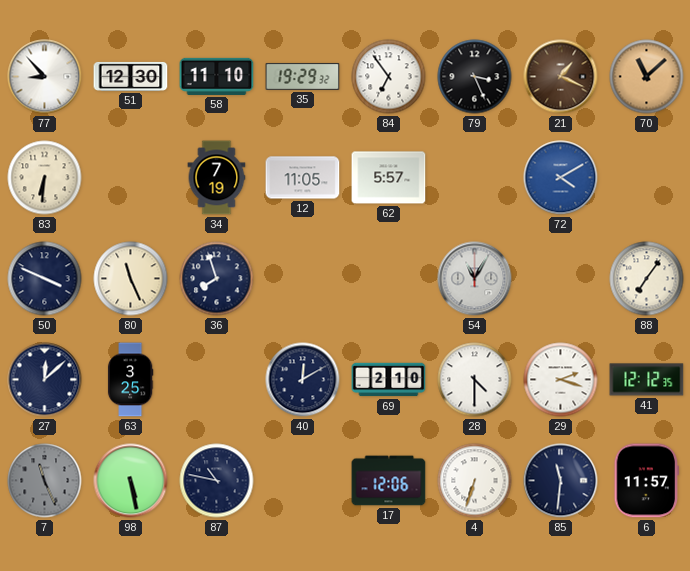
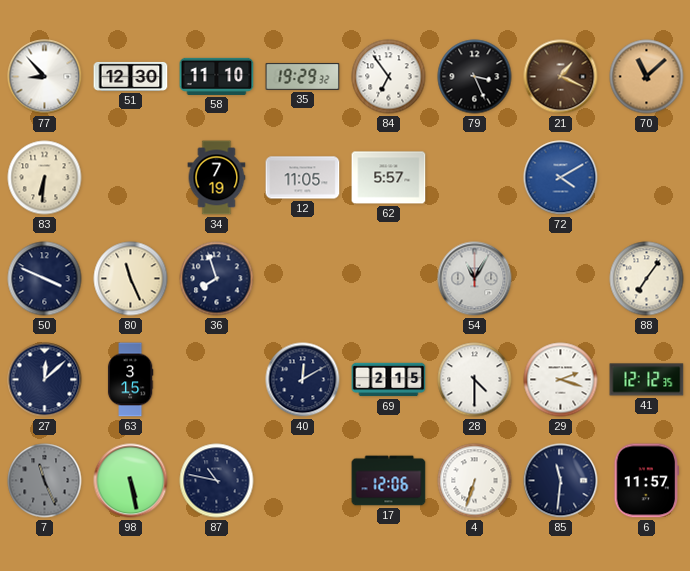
63: 3:25 -> 3:15 (130, 380)
69: 2:10 -> 2:15 (389, 380)
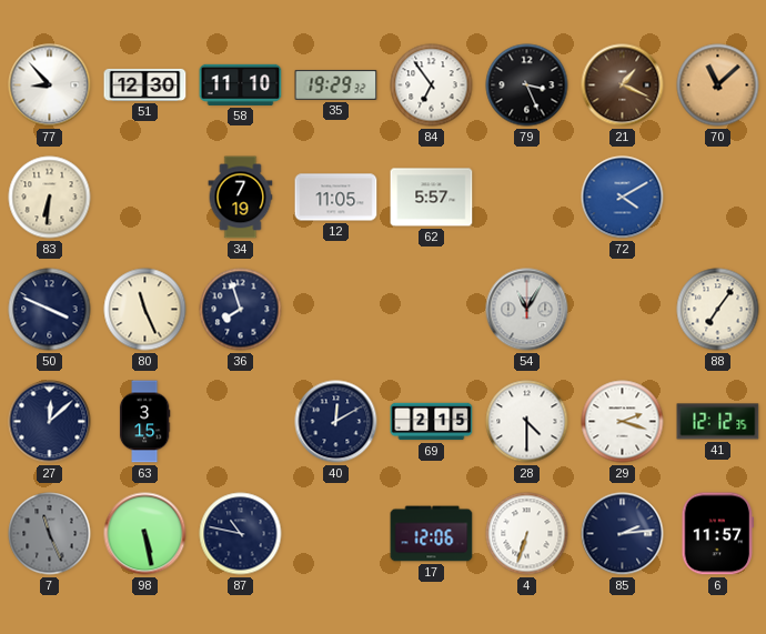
85: 11:31 -> 2:14 (623, 534)
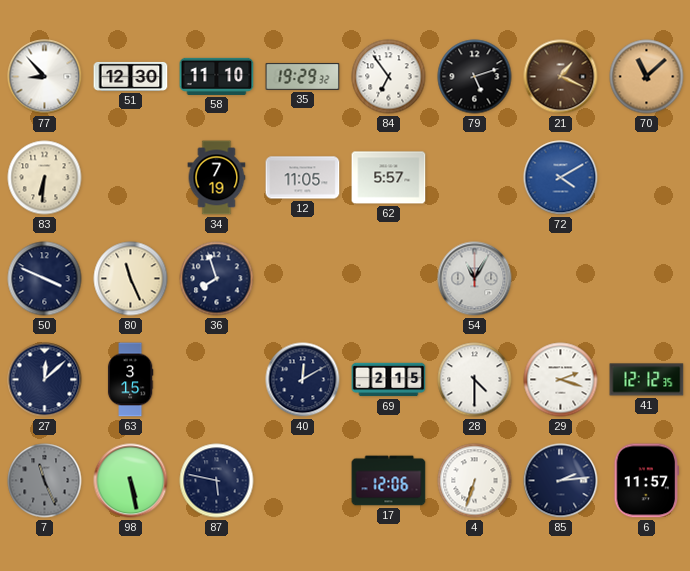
79: 3:26 -> 5:12 (475, 77)
88: 7:06 -> none (718, 310)
87: 10:47 -> 5:47 (217, 481)
